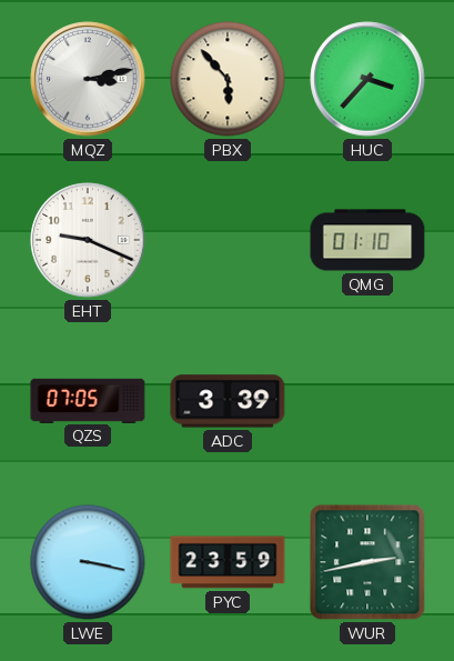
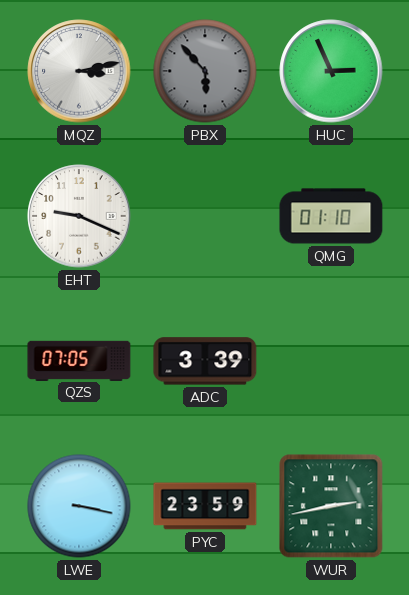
PBX dial: cream -> grey (205, 71)
HUC: 3:37 -> 2:56 (331, 71)
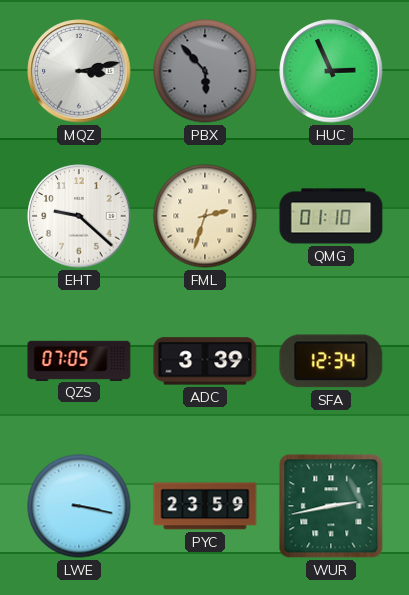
EHT: 9:19 -> 9:22 (79, 216)
FML: none -> 2:33 (205, 216)
SFA: none -> 12:34 (331, 361)
